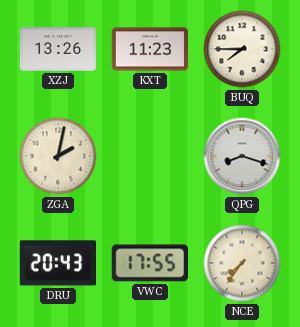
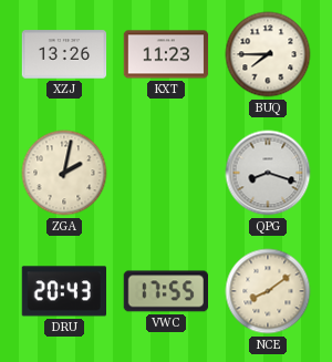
NCE: 7:36 -> 8:09 (268, 291)
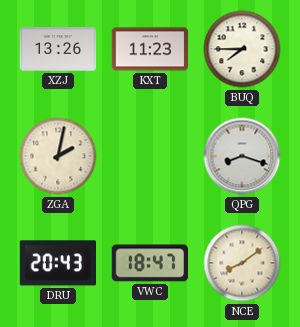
VWC: 17:55 -> 18:47 (149, 263)
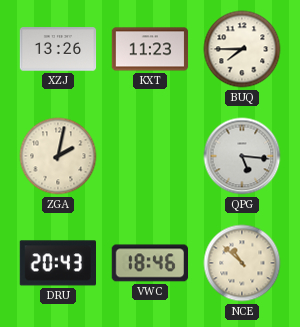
QPG: 8:18 -> 5:16 (242, 156)
VWC: 18:47 -> 18:46 (149, 263)
NCE: 8:09 -> 10:52 (242, 263)
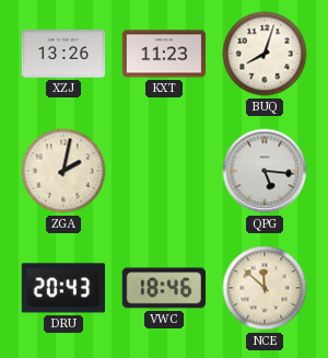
BUQ: 7:45 -> 8:03 (265, 54)
NCE: 10:52 -> 11:52 (265, 288)
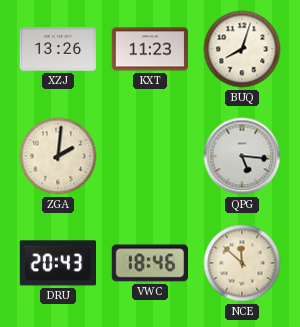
ZGA: 2:02 -> 2:01 (58, 156)
